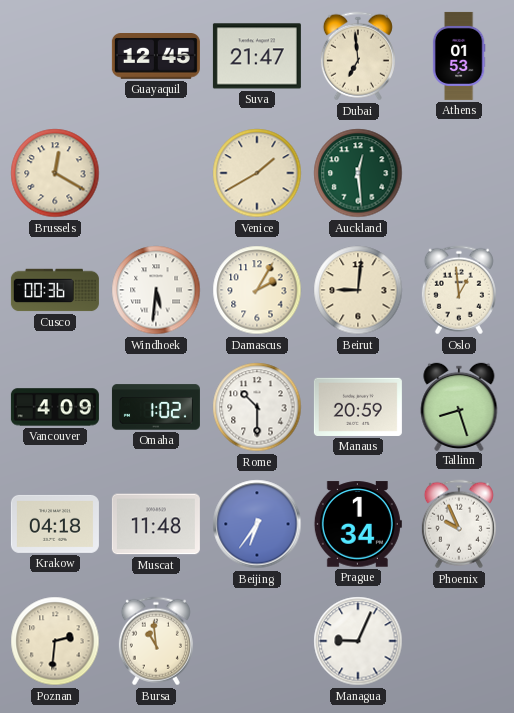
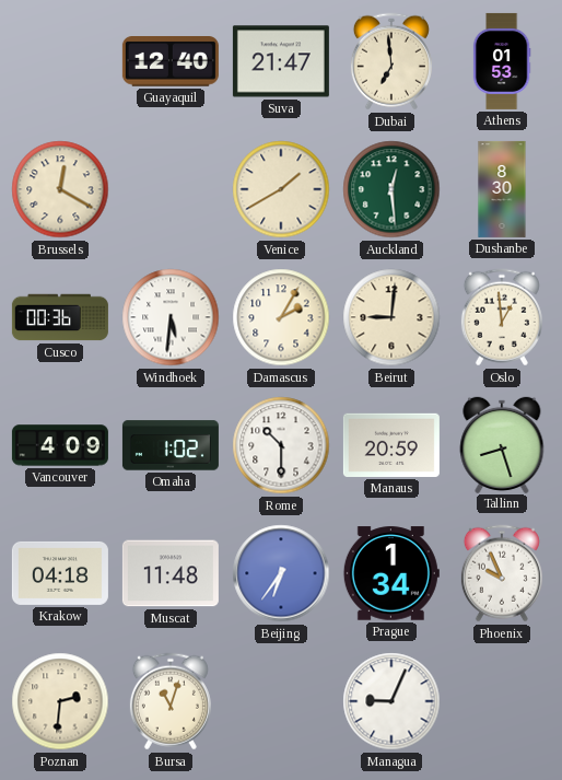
Guayaquil: 12:45 -> 12:40 (171, 62)
Dushanbe: none -> 8:30 (502, 189)
Bursa: 10:59 -> 11:03 (171, 701)
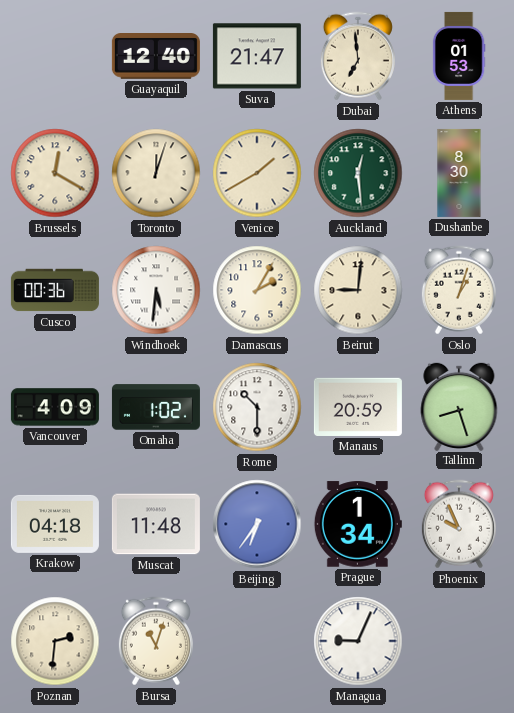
Toronto: none -> 12:03 (156, 173)
Oslo: 12:59 -> 1:03 (459, 290)
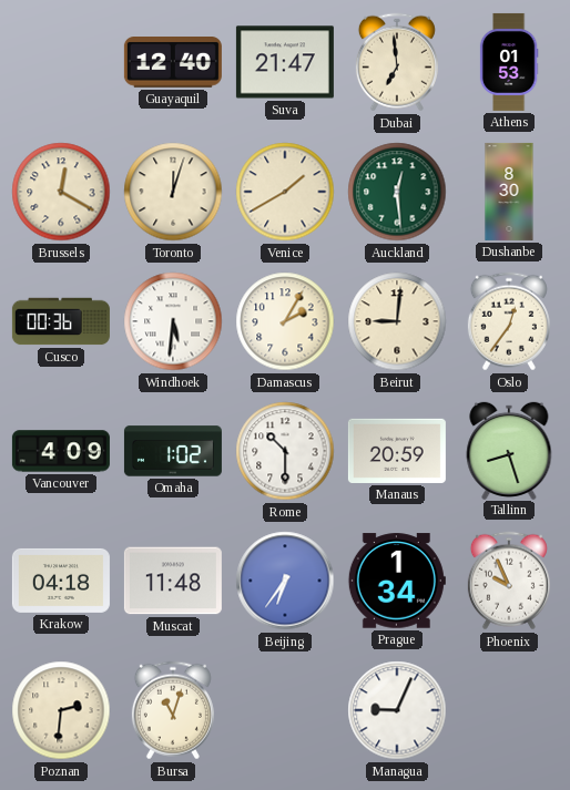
Oslo: 1:03 -> 12:36 (509, 321)
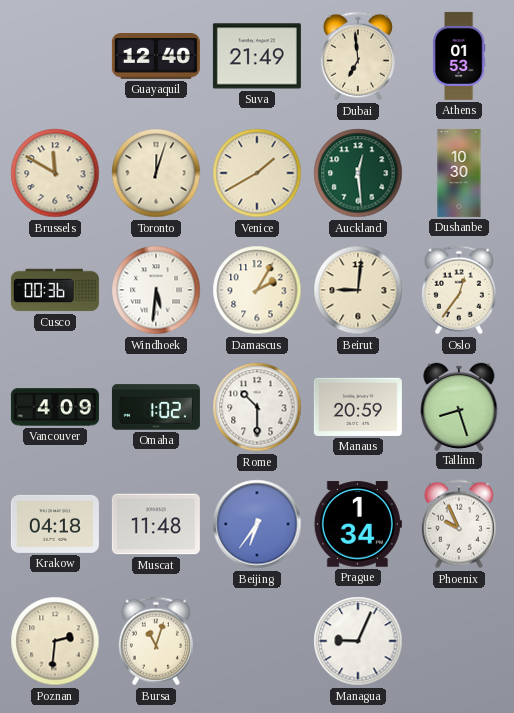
Suva: 21:47 -> 21:49 (257, 56)
Brussels: 12:20 -> 11:50 (55, 173)
Dushanbe: 8:30 -> 10:30 (459, 173)
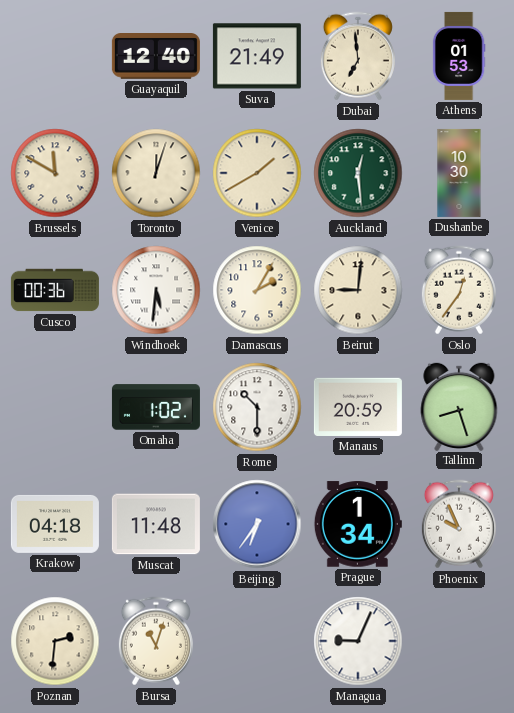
Vancouver: 4:09 -> none (55, 407)
